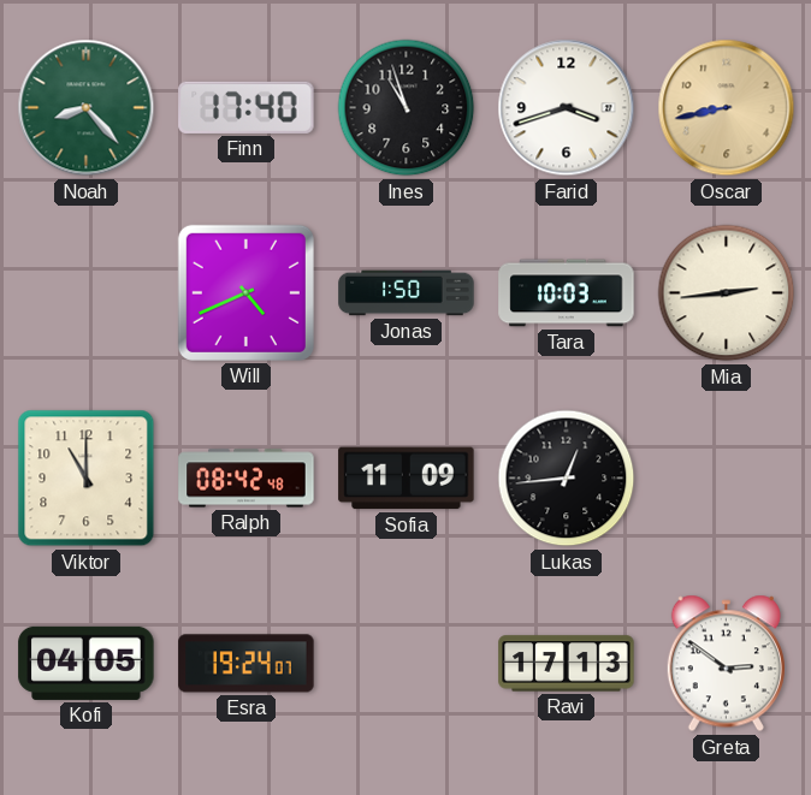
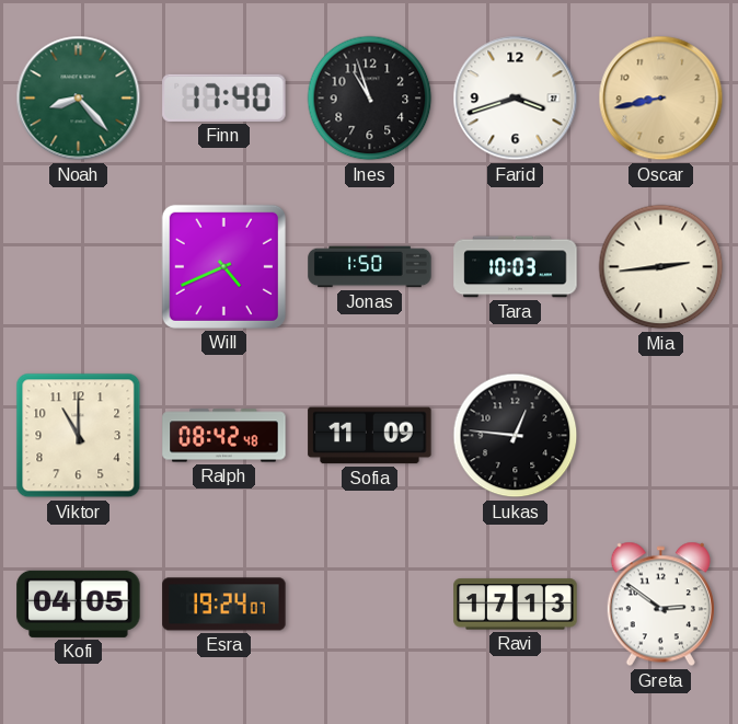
Lukas: 12:44 -> 12:46 (516, 436)
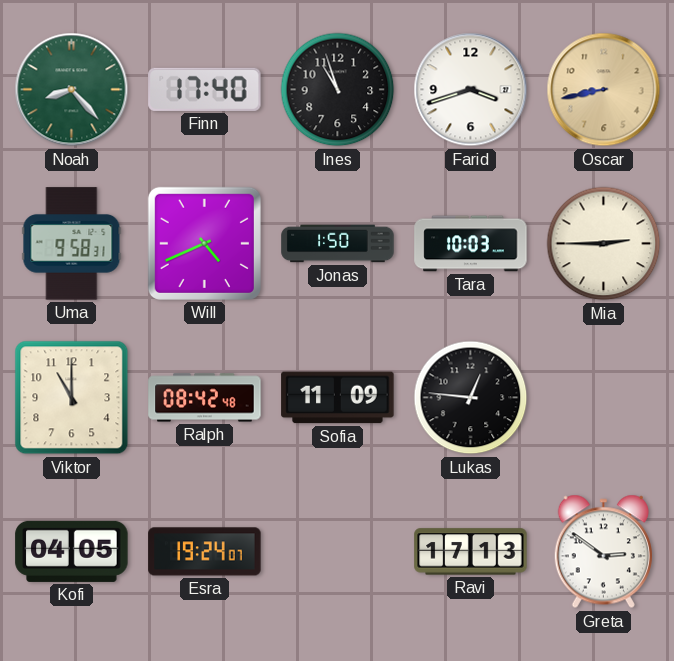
Uma: none -> 9:58 (72, 244)
Mia: 2:44 -> 2:45 (604, 244)
